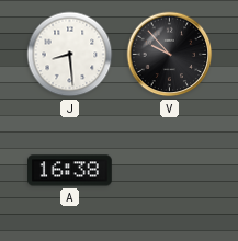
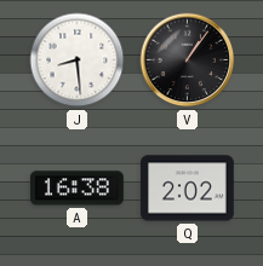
V: 9:53 -> 1:06 (188, 60)
Q: none -> 2:02 (188, 189)
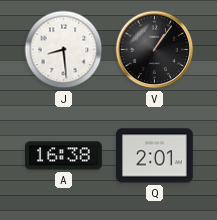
Q: 2:02 -> 2:01 (155, 156)
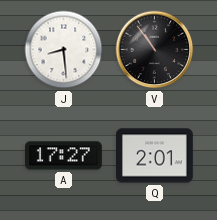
V: 1:06 -> 10:54 (155, 50)
A: 16:38 -> 17:27 (64, 156)
